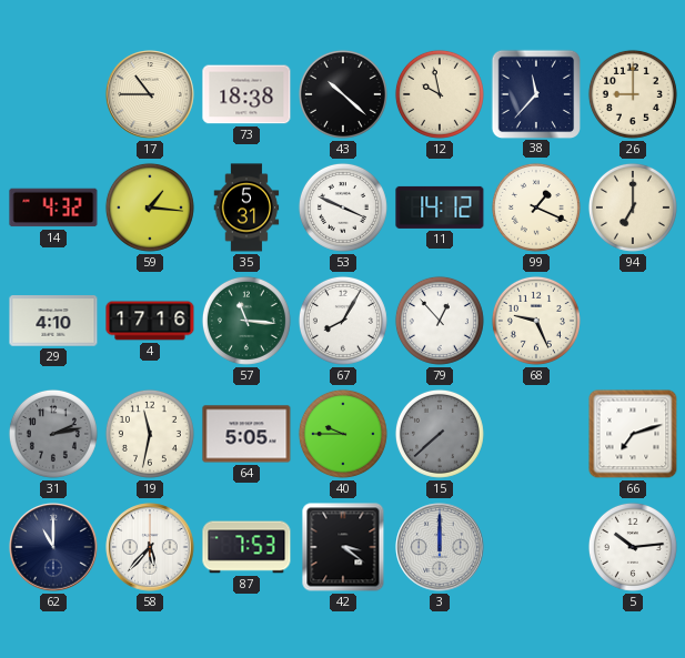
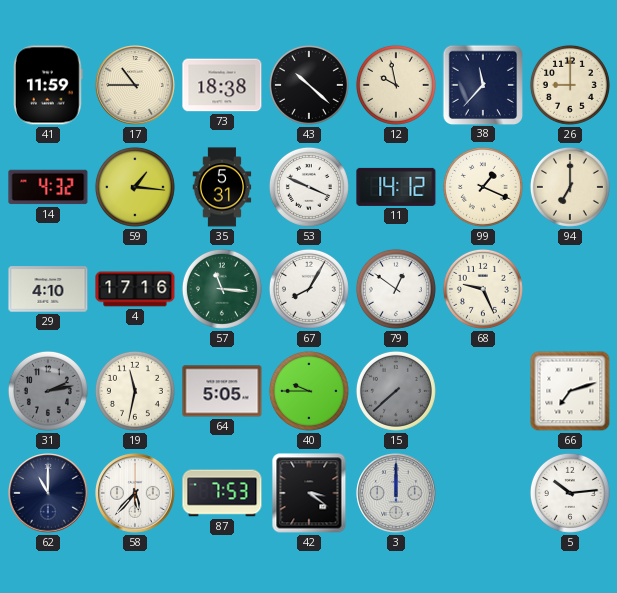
41: none -> 11:59 (49, 85)
79: 12:53 -> 12:51 (396, 289)
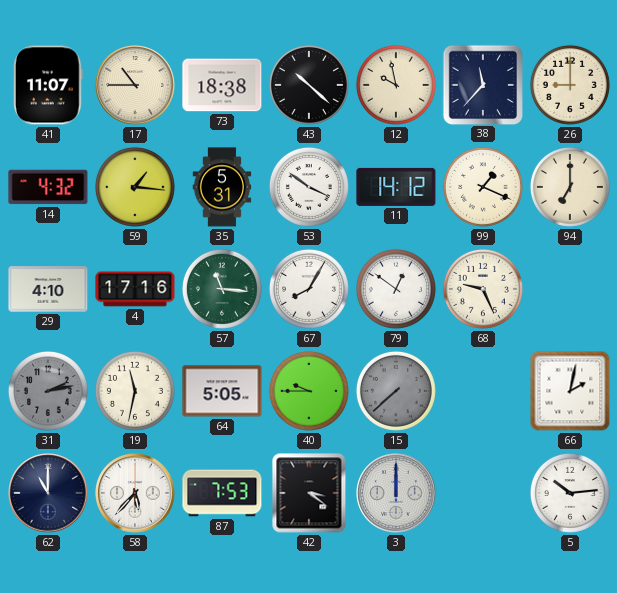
41: 11:59 -> 11:07 (49, 85)
53: 3:49 -> 3:51 (309, 187)
66: 7:12 -> 2:02 (570, 391)
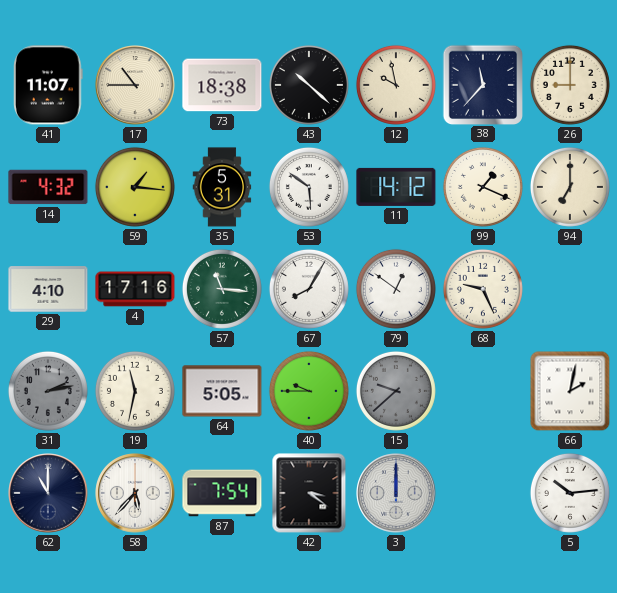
53: 3:51 -> 5:51 (309, 187)
15: 7:38 -> 9:38 (396, 391)
87: 7:53 -> 7:54 (222, 493)
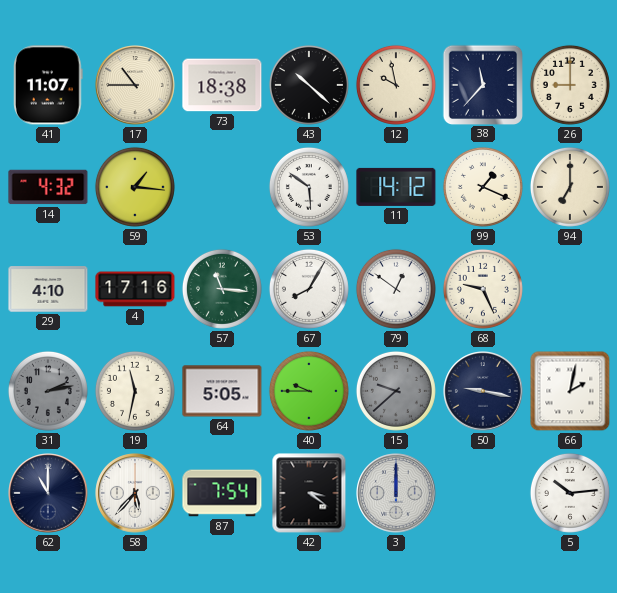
35: 5:31 -> none (222, 187)
50: none -> 9:17 (483, 391)
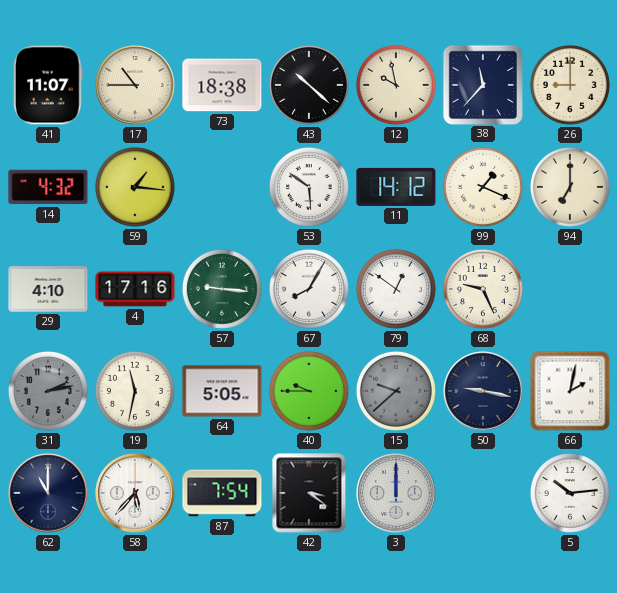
57: 11:16 -> 9:16 (222, 289)
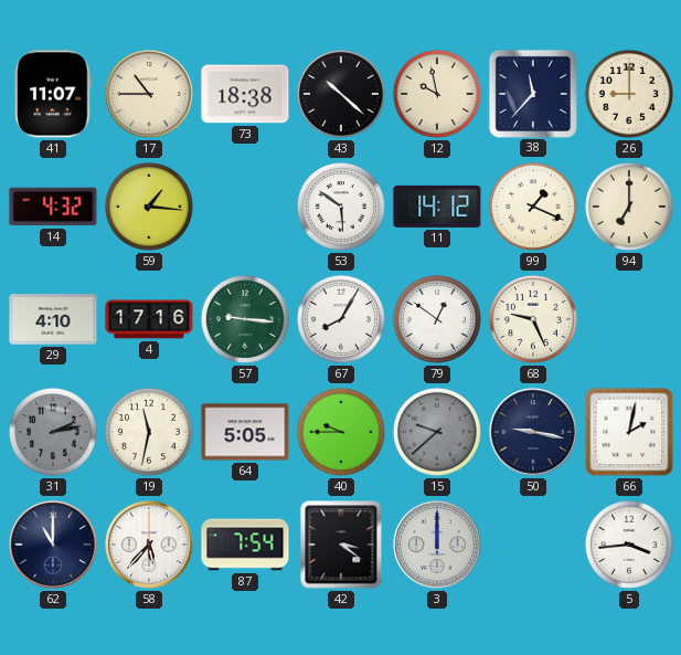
5: 10:14 -> 3:44 (629, 545)
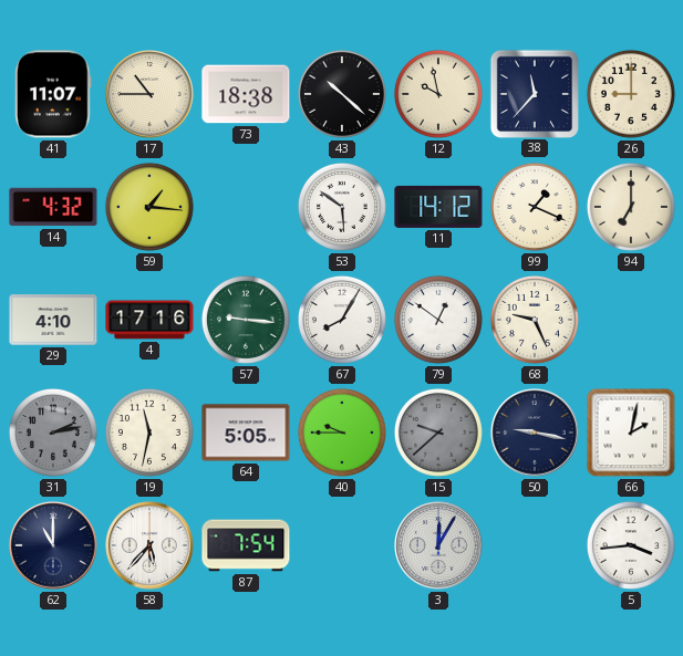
42: 3:21 -> none (341, 545)
3: 12:00 -> 12:05 (438, 545)
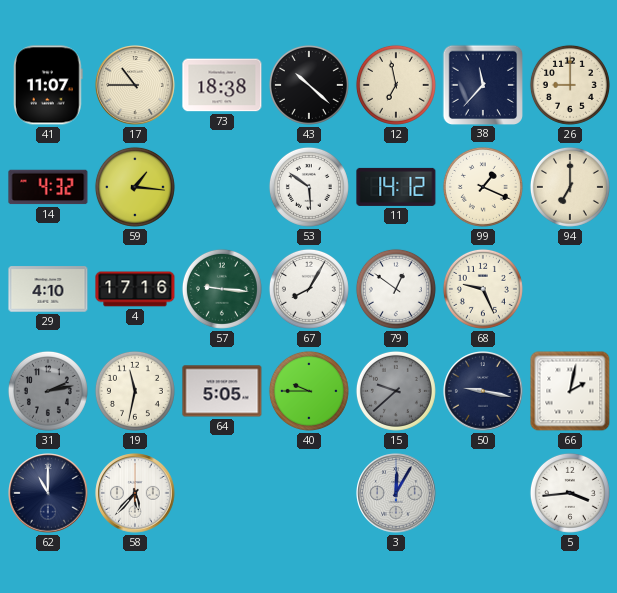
12: 9:58 -> 6:58 (396, 85)
87: 7:54 -> none (246, 545)
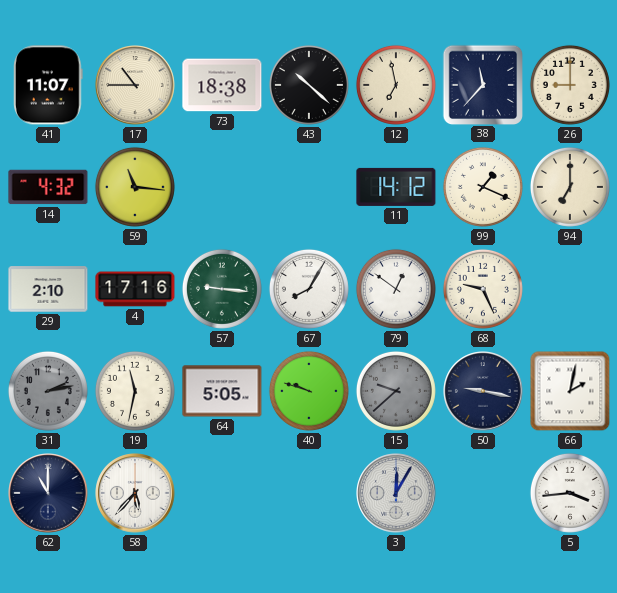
59: 1:16 -> 11:16 (135, 187)
53: 5:51 -> none (309, 187)
29: 4:10 -> 2:10 (48, 289)
40: 9:45 -> 9:48 (309, 391)
